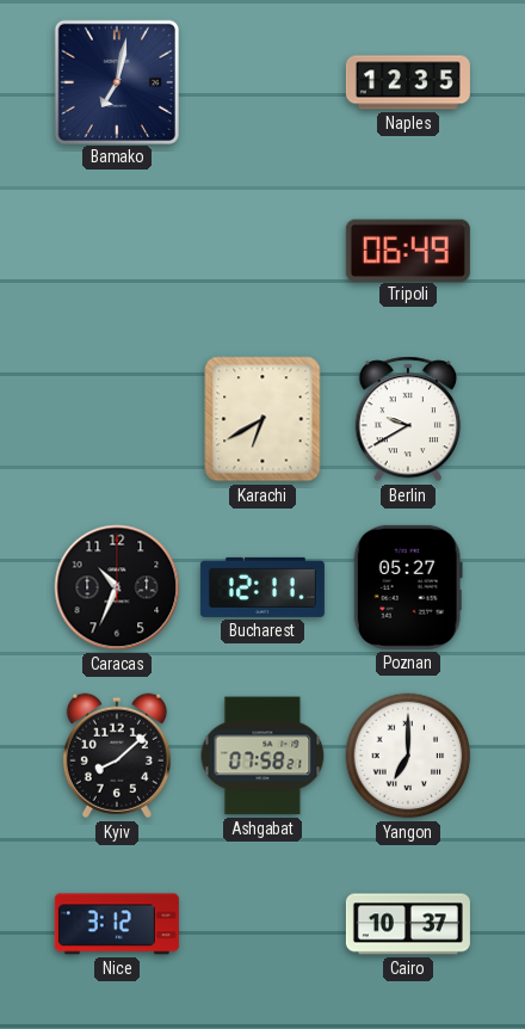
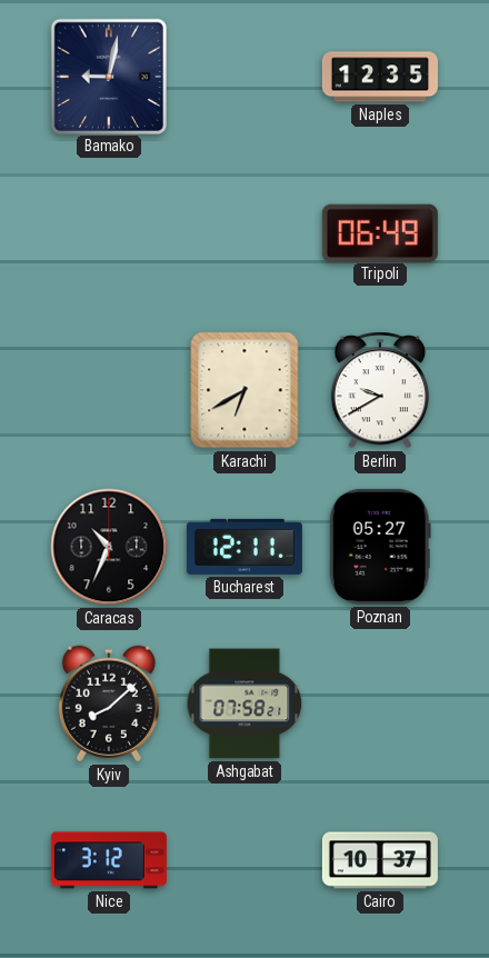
Bamako: 7:02 -> 9:02 (108, 76)
Yangon: 7:00 -> none (408, 756)
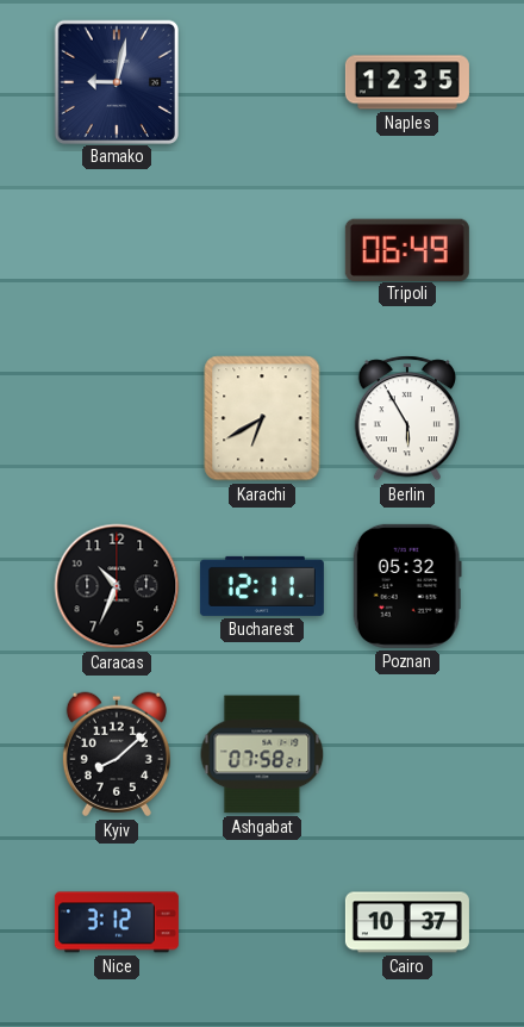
Berlin: 9:40 -> 5:55 (407, 418)
Poznan: 05:27 -> 05:32 (407, 586)
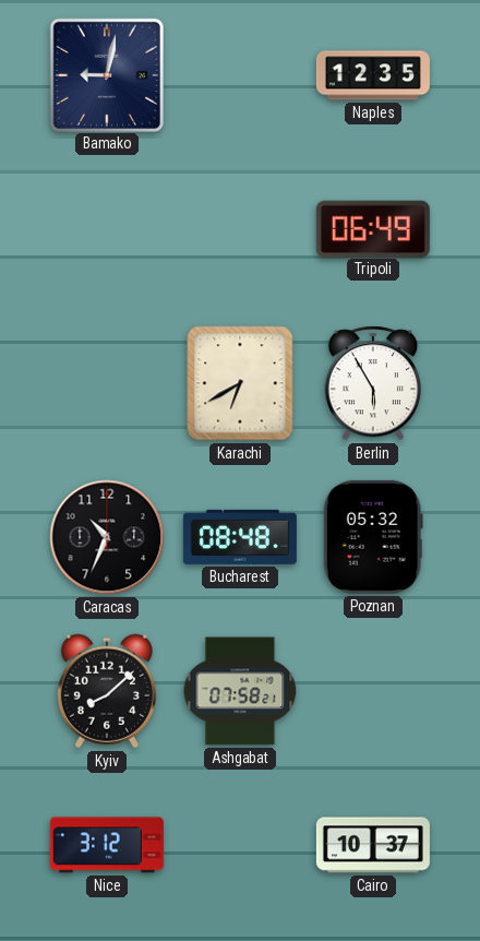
Bucharest: 12:11 -> 08:48 (240, 537)
